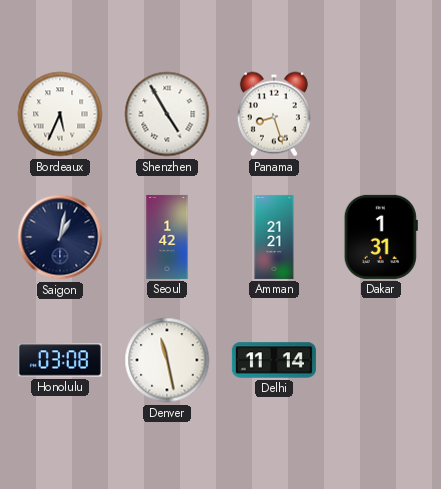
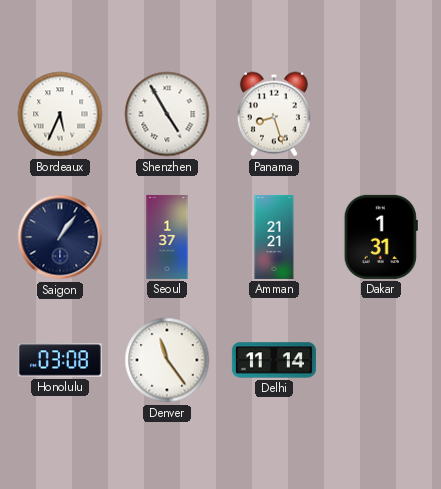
Saigon: 1:02 -> 1:06 (60, 237)
Seoul: 1:42 -> 1:37 (167, 237)
Denver: 11:28 -> 11:24 (167, 360)
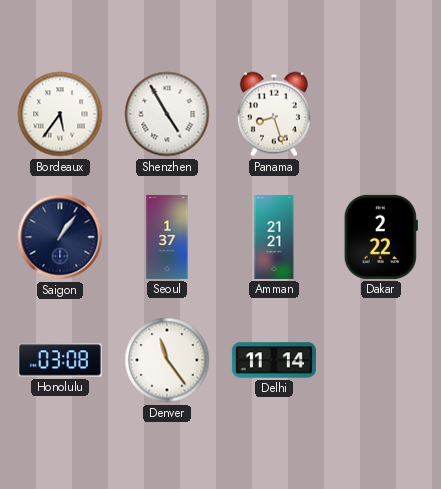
Bordeaux: 5:34 -> 5:36 (60, 114)
Dakar: 1:31 -> 2:22 (381, 237)
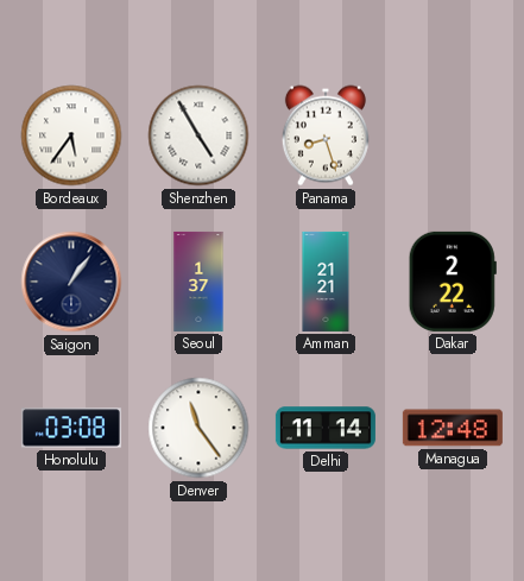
Managua: none -> 12:48 (453, 428)
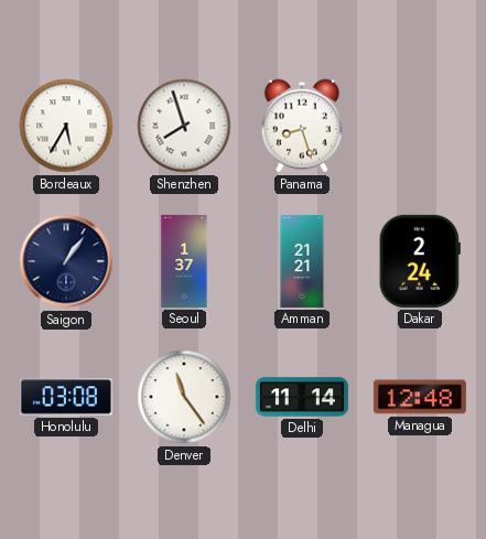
Bordeaux: 5:36 -> 5:35 (66, 126)
Shenzhen: 4:55 -> 7:57 (184, 126)
Dakar: 2:22 -> 2:24 (420, 261)
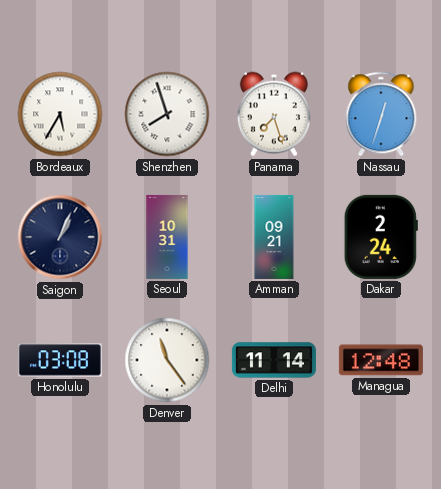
Panama: 8:27 -> 7:27 (274, 114)
Nassau: none -> 12:33 (381, 114)
Saigon: 1:06 -> 1:04 (60, 237)
Seoul: 1:37 -> 10:31 (167, 237)
Amman: 21:21 -> 09:21 (274, 237)
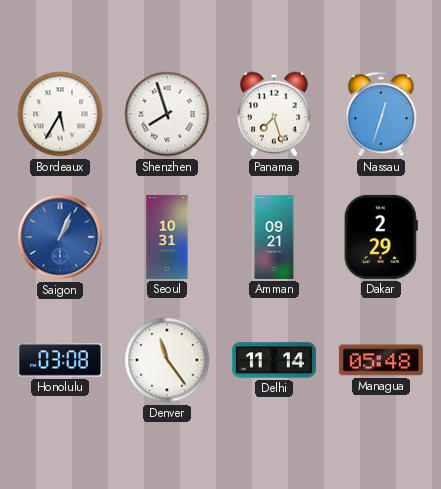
Saigon dial: navy -> blue (60, 237)
Dakar: 2:24 -> 2:29 (381, 237)
Managua: 12:48 -> 05:48 (381, 360)
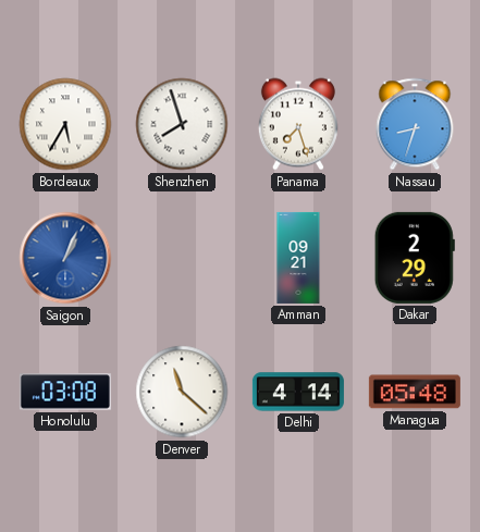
Nassau: 12:33 -> 8:33 (415, 124)
Seoul: 10:31 -> none (167, 237)
Denver: 11:24 -> 11:22 (182, 392)
Delhi: 11:14 -> 4:14 (298, 392)
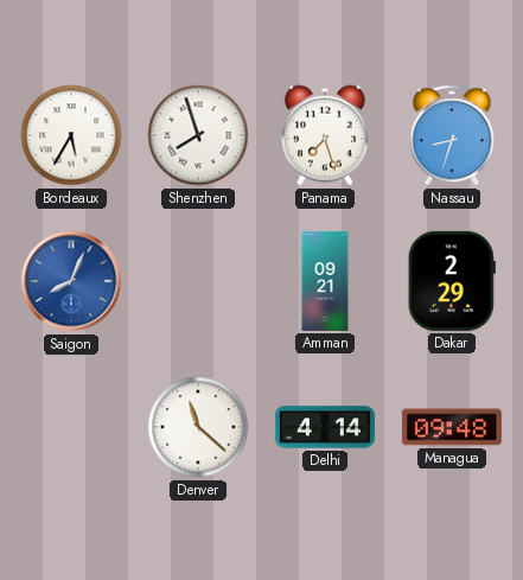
Saigon: 1:04 -> 8:04 (71, 281)
Honolulu: 03:08 -> none (65, 392)
Managua: 05:48 -> 09:48 (452, 427)
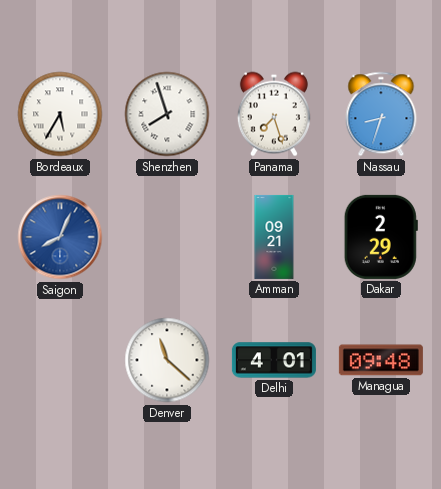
Delhi: 4:14 -> 4:01 (274, 360)
